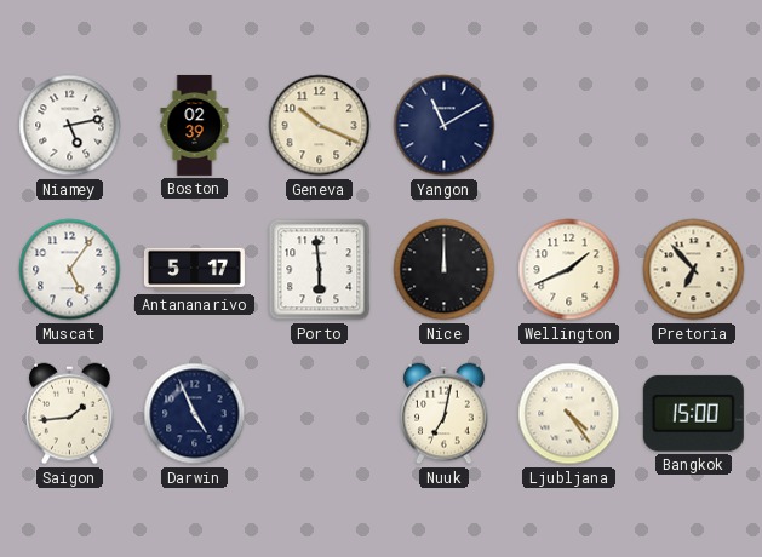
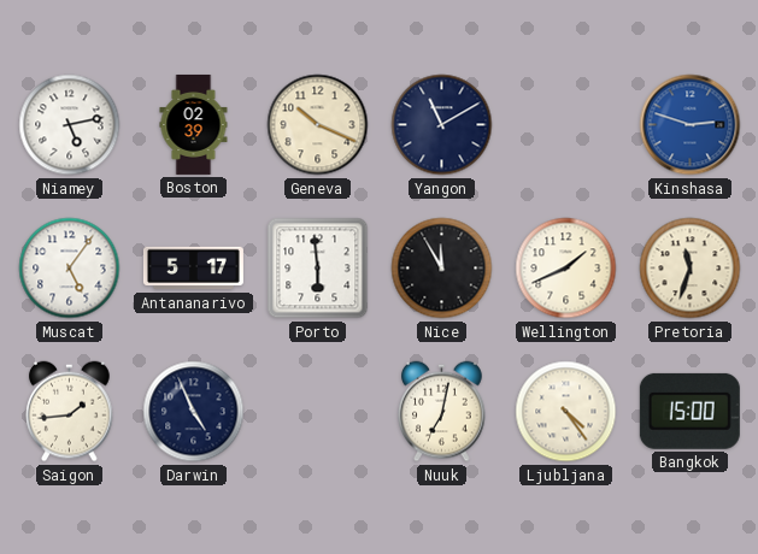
Kinshasa: none -> 2:48 (691, 125)
Nice: 12:00 -> 11:55 (442, 269)
Pretoria: 6:53 -> 11:33 (691, 269)
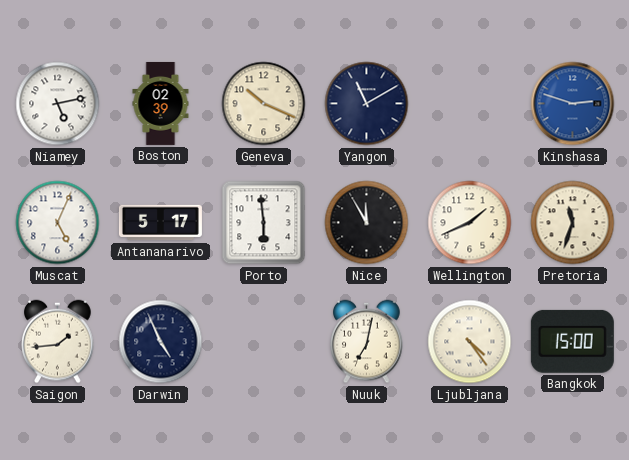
Muscat: 5:06 -> 5:04 (58, 223)
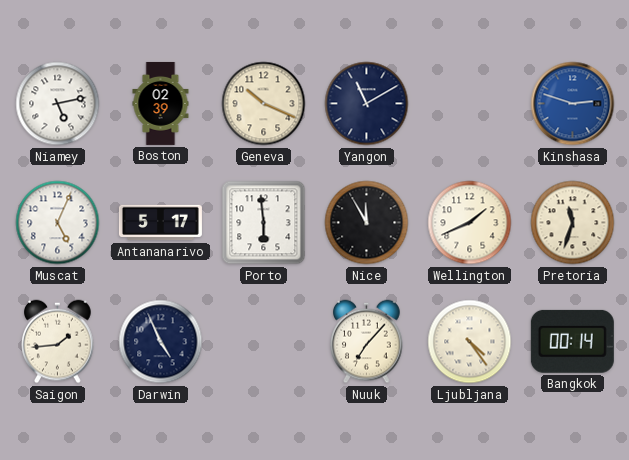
Nuuk: 7:02 -> 7:07 (367, 342)
Bangkok: 15:00 -> 00:14 (572, 341)
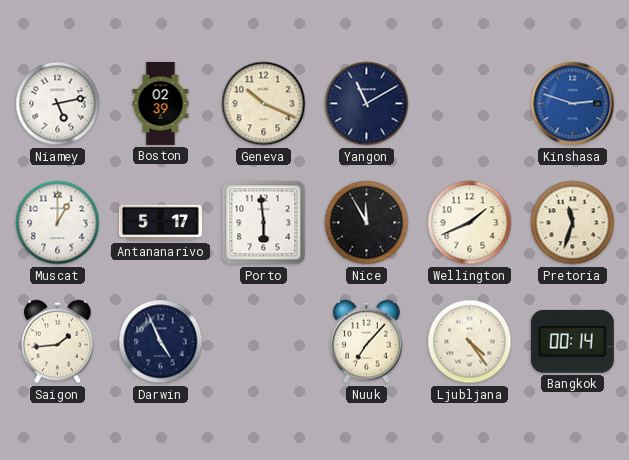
Muscat: 5:04 -> 1:00 (58, 223)
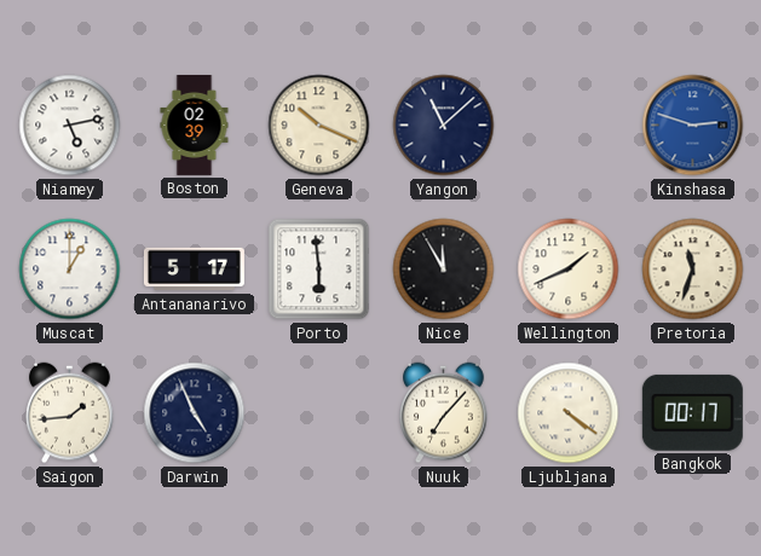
Yangon: 11:10 -> 11:08 (444, 126)
Ljubljana: 4:24 -> 4:21 (569, 413)
Bangkok: 00:14 -> 00:17 (692, 412)
